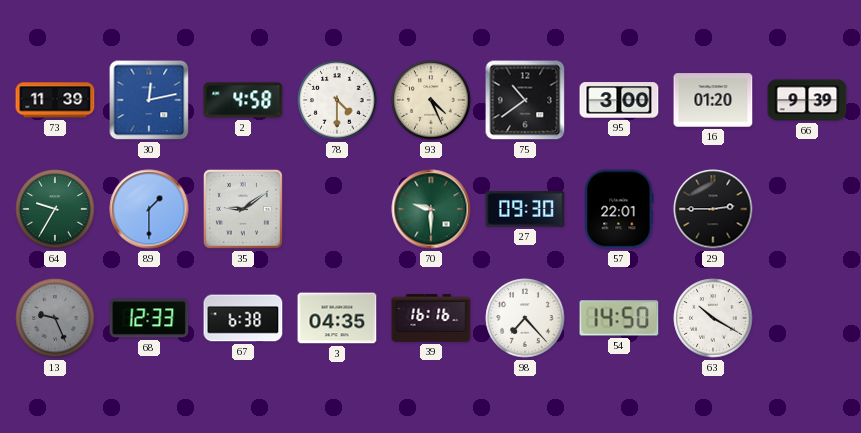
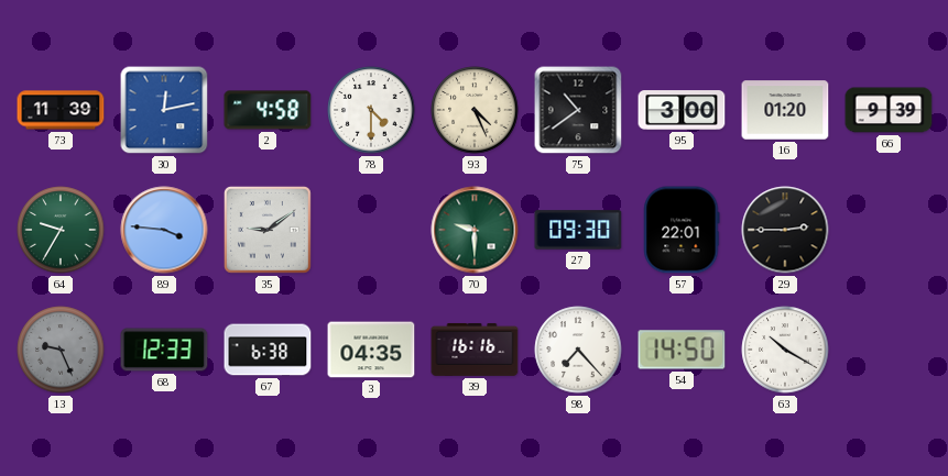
89: 1:30 -> 3:46 (164, 230)
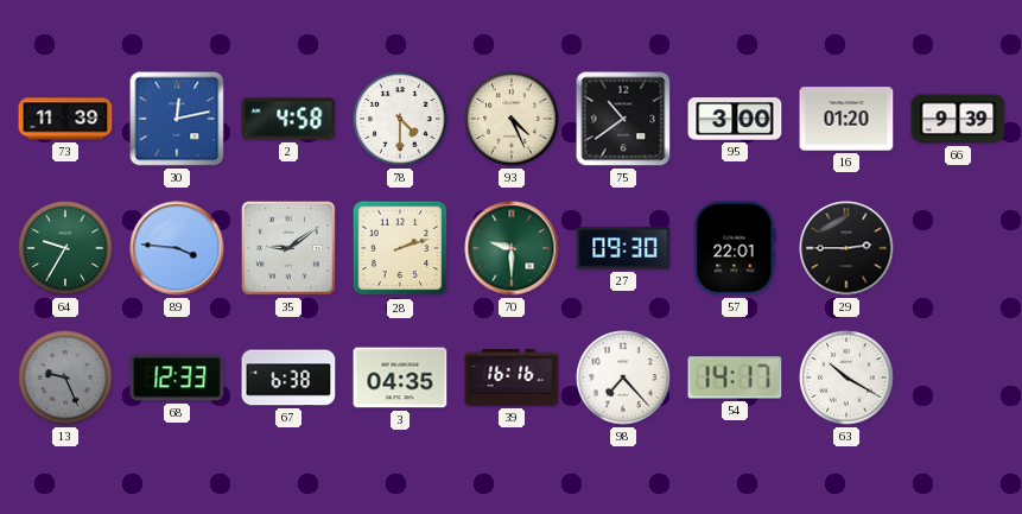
28: none -> 2:12 (400, 248)
54: 14:50 -> 14:17 (735, 377)
